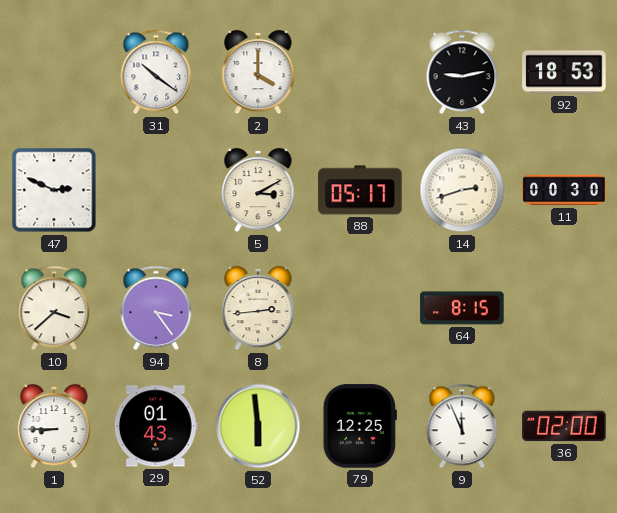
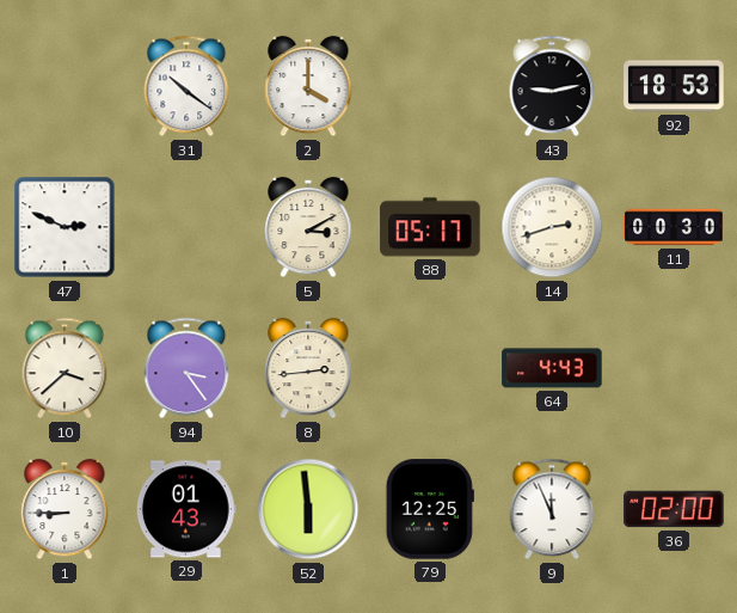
64: 8:15 -> 4:43 (552, 368)
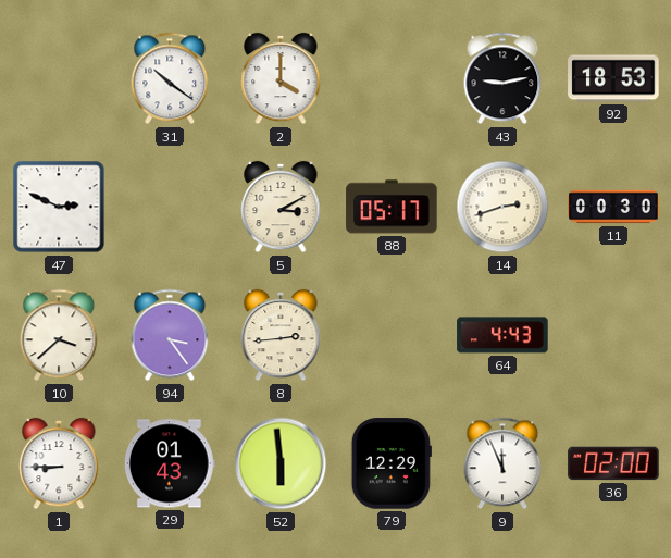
79: 12:25 -> 12:29 (392, 463)
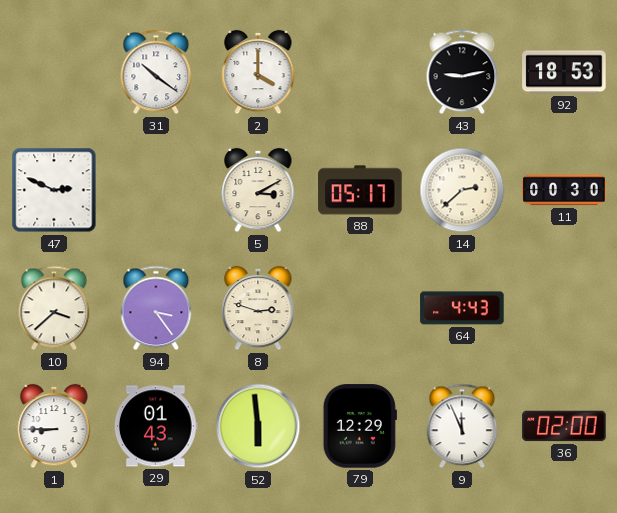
14: 2:42 -> 2:38 (462, 190)
8: 2:44 -> 2:48 (258, 308)
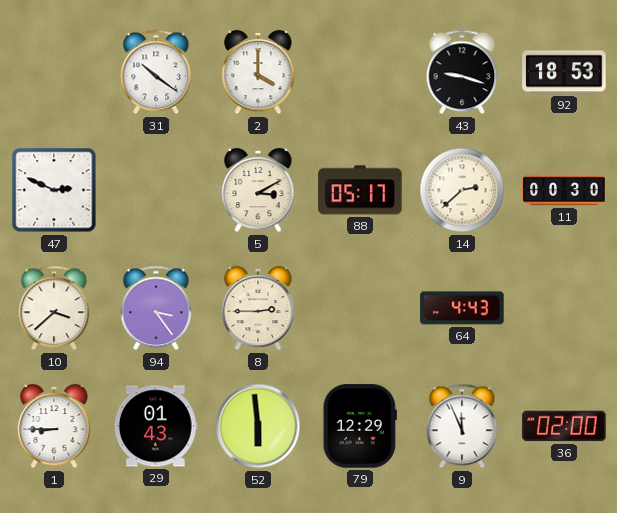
43: 9:13 -> 9:18 (462, 72)
8: 2:48 -> 2:45 (258, 308)
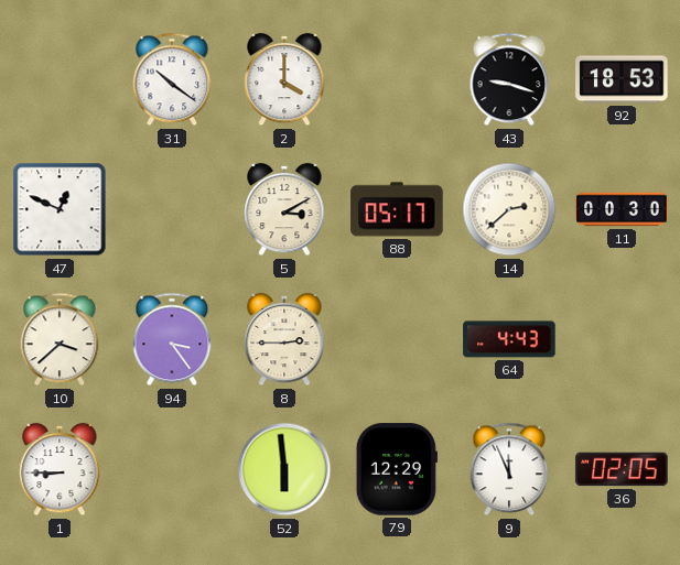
47: 2:49 -> 12:49 (60, 209)
29: 01:43 -> none (156, 426)
36: 02:00 -> 02:05 (622, 469)
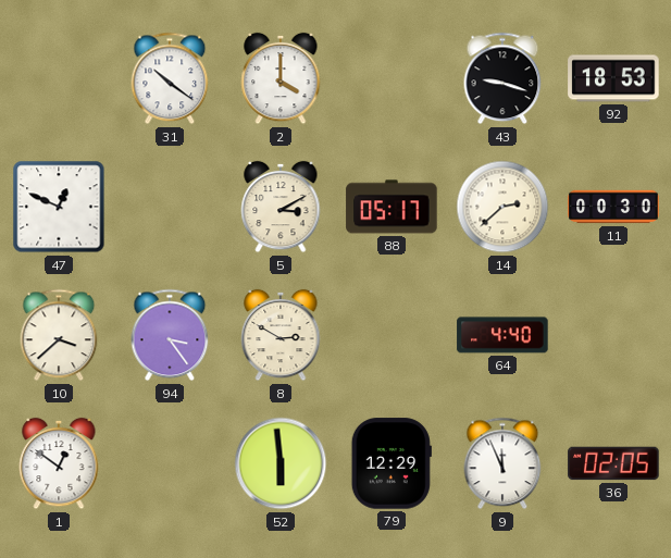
8: 2:45 -> 2:50 (281, 335)
64: 4:43 -> 4:40 (502, 335)
1: 8:45 -> 12:51 (59, 463)
